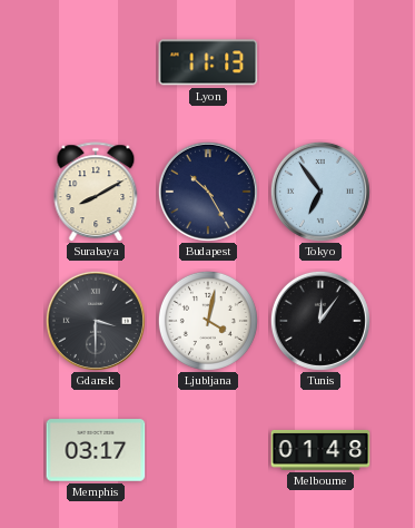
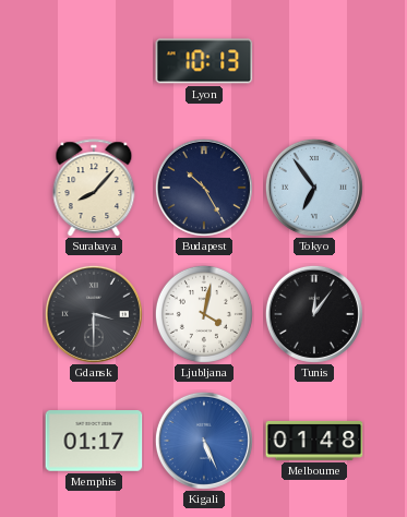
Lyon: 11:13 -> 10:13 (204, 61)
Surabaya: 8:10 -> 8:07 (94, 188)
Memphis: 03:17 -> 01:17 (94, 441)
Kigali: none -> 5:26 (204, 441)
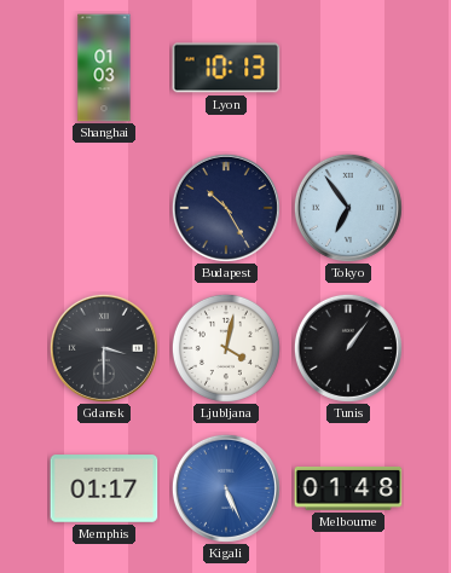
Shanghai: none -> 01:03 (104, 68)
Surabaya: 8:07 -> none (94, 188)
Tunis: 12:06 -> 1:06 (348, 348)
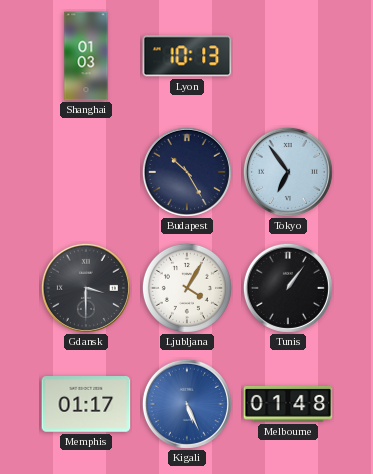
Ljubljana: 4:02 -> 4:05 (187, 288)
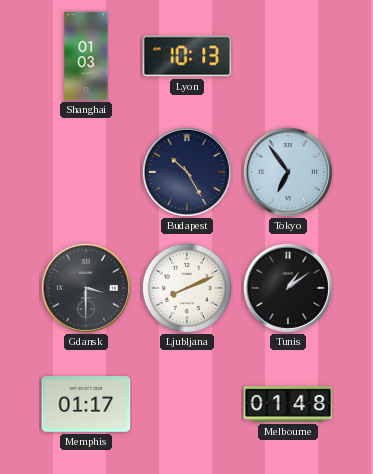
Ljubljana: 4:05 -> 8:11 (187, 288)
Tunis: 1:06 -> 1:09 (288, 288)
Kigali: 5:26 -> none (187, 404)
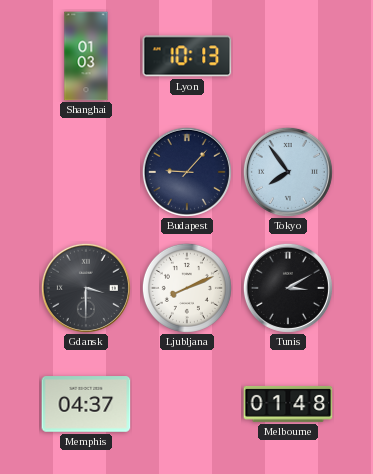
Budapest: 10:25 -> 9:07 (187, 172)
Tokyo: 6:54 -> 7:54 (288, 172)
Tunis: 1:09 -> 3:10 (288, 288)
Memphis: 01:17 -> 04:37 (86, 404)
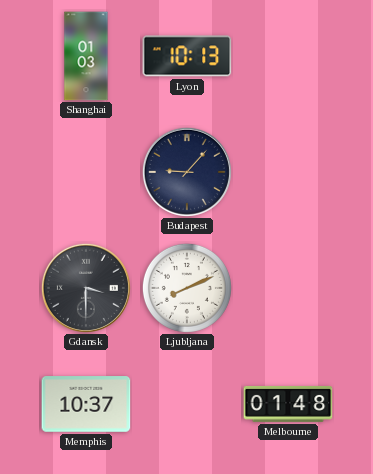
Tokyo: 7:54 -> none (288, 172)
Tunis: 3:10 -> none (288, 288)
Memphis: 04:37 -> 10:37 (86, 404)
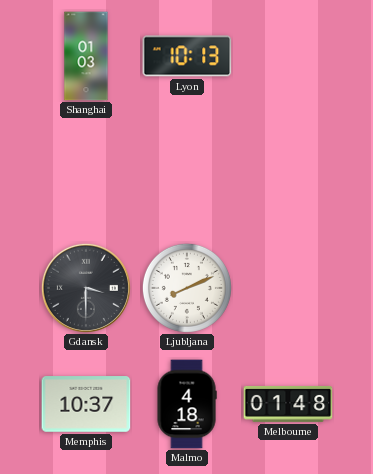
Budapest: 9:07 -> none (187, 172)
Malmo: none -> 4:18 (187, 404)
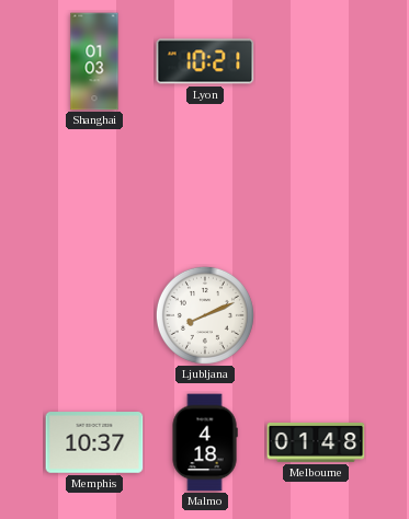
Lyon: 10:13 -> 10:21 (205, 61)
Gdansk: 3:30 -> none (86, 288)
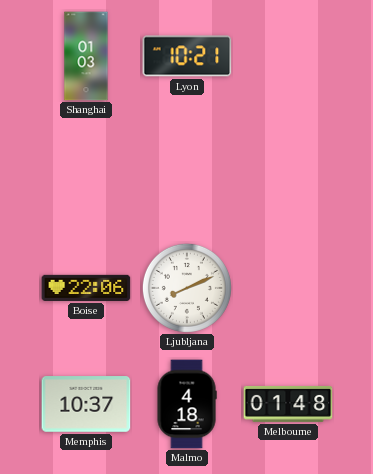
Boise: none -> 22:06 (86, 288)
